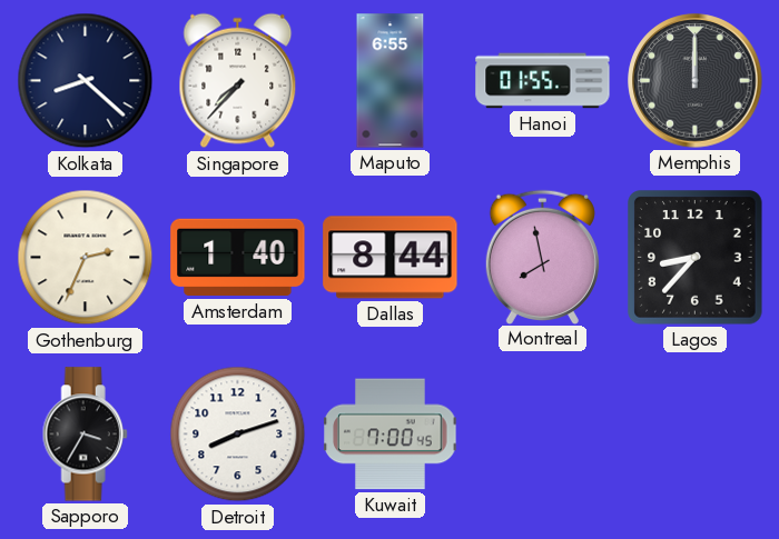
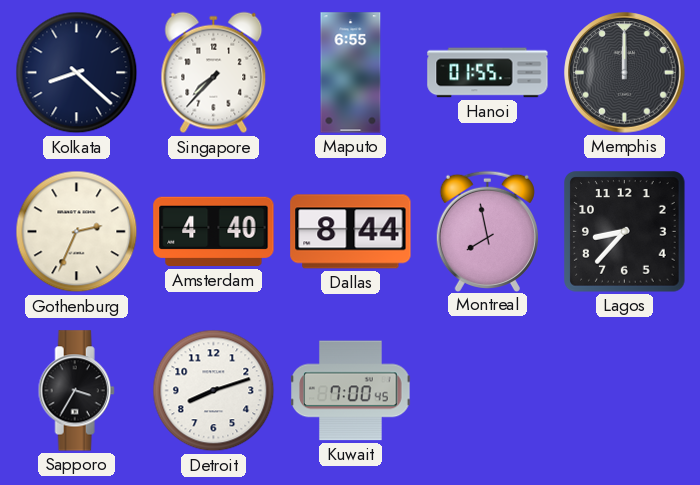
Amsterdam: 1:40 -> 4:40 (214, 232)
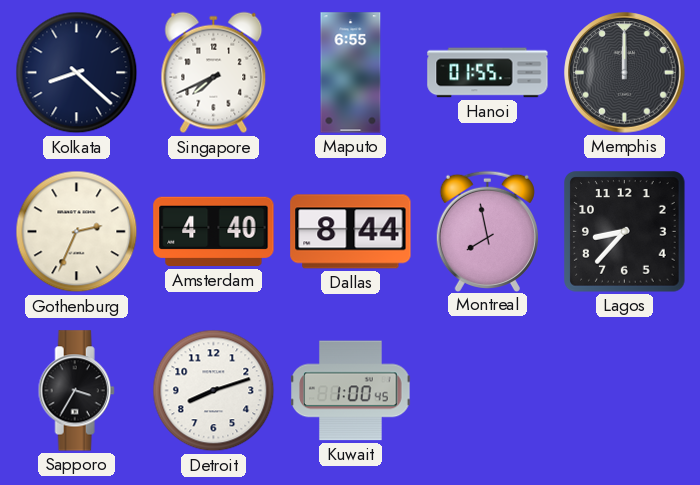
Singapore: 7:37 -> 7:41 (214, 73)
Kuwait: 7:00 -> 1:00 (351, 391)
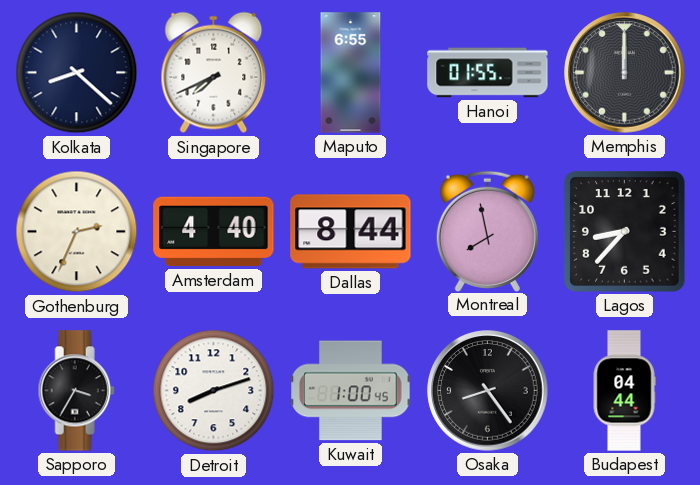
Osaka: none -> 8:24 (488, 391)
Budapest: none -> 04:44 (624, 391)
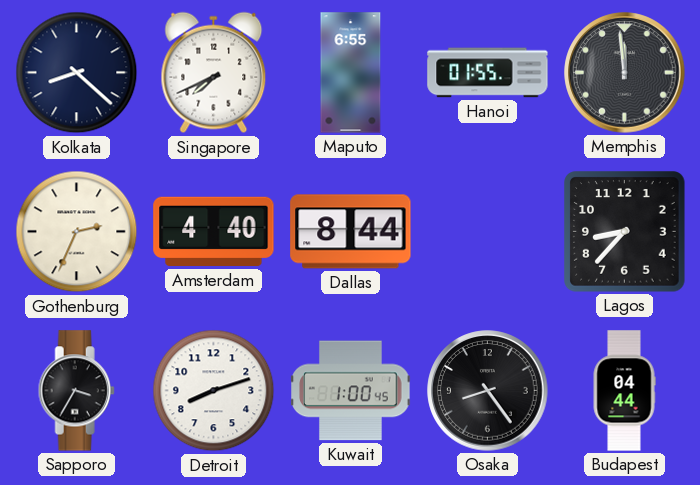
Memphis: 12:00 -> 11:59 (625, 73)
Montreal: 7:58 -> none (487, 231)
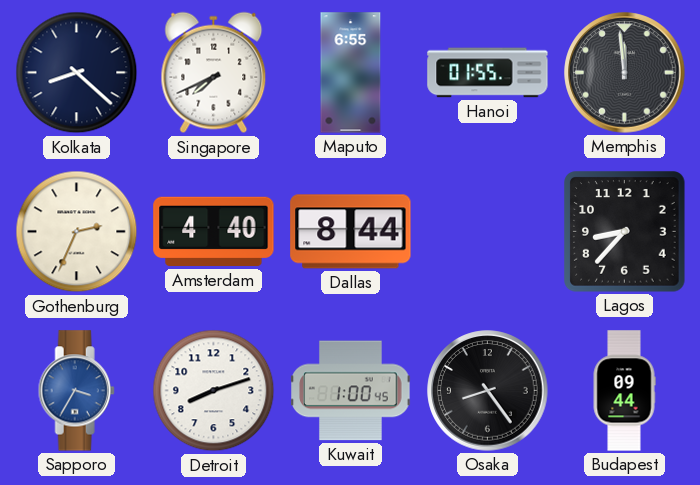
Sapporo dial: black -> blue (76, 391)
Budapest: 04:44 -> 09:44 (624, 391)
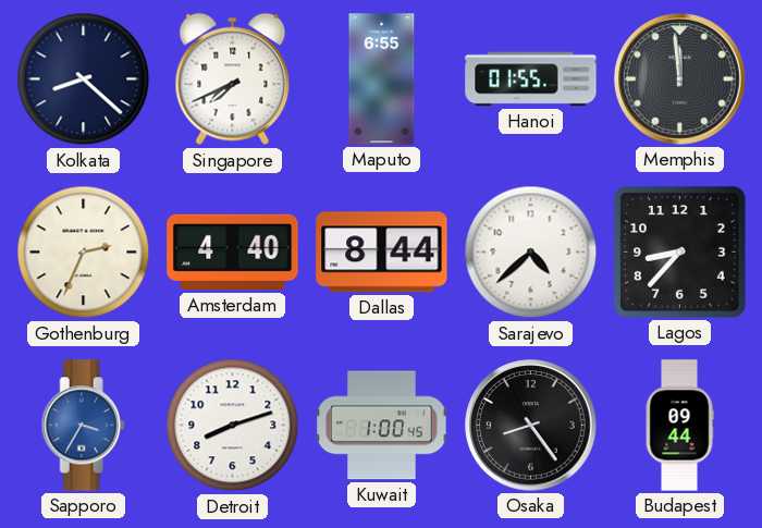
Sarajevo: none -> 4:38 (531, 253)
